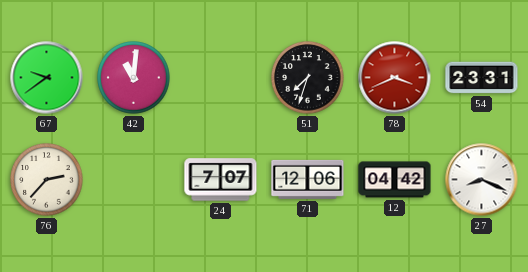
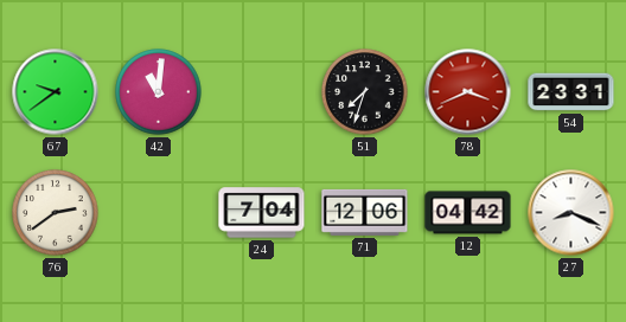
76: 2:37 -> 2:39 (56, 213)
24: 7:07 -> 7:04 (262, 213)
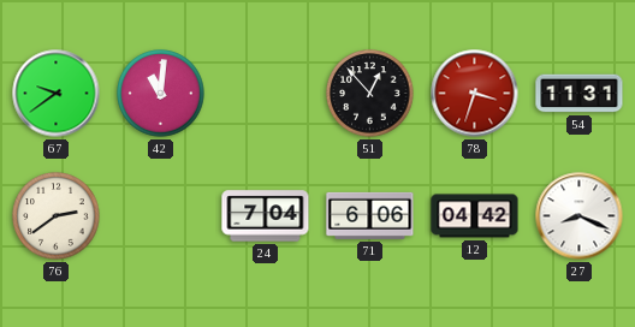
51: 7:33 -> 12:53 (370, 94)
78: 3:41 -> 3:33 (475, 94)
54: 23:31 -> 11:31 (580, 94)
71: 12:06 -> 6:06 (370, 215)
